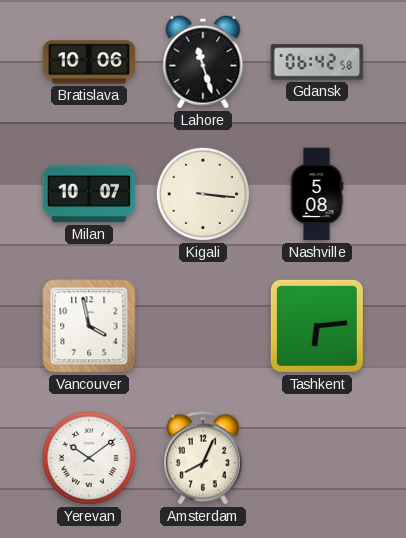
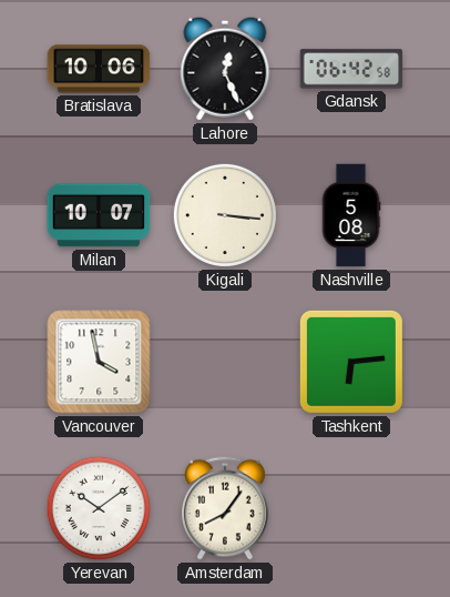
Lahore: 11:27 -> 12:26 (225, 69)
Amsterdam: 8:04 -> 8:06 (226, 508)
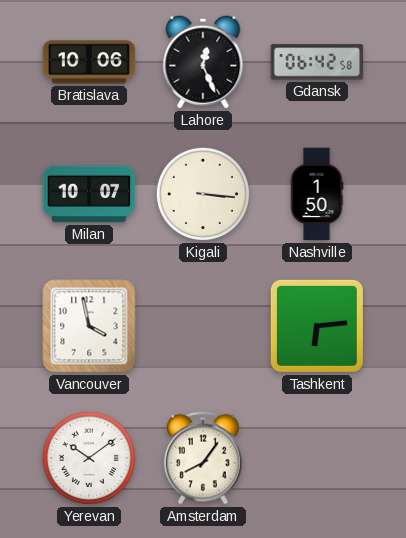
Nashville: 5:08 -> 1:50 (317, 194)
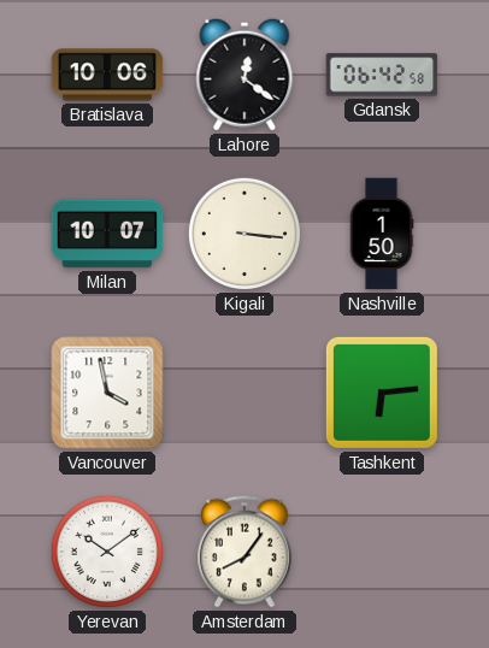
Lahore: 12:26 -> 12:21 (244, 75)
